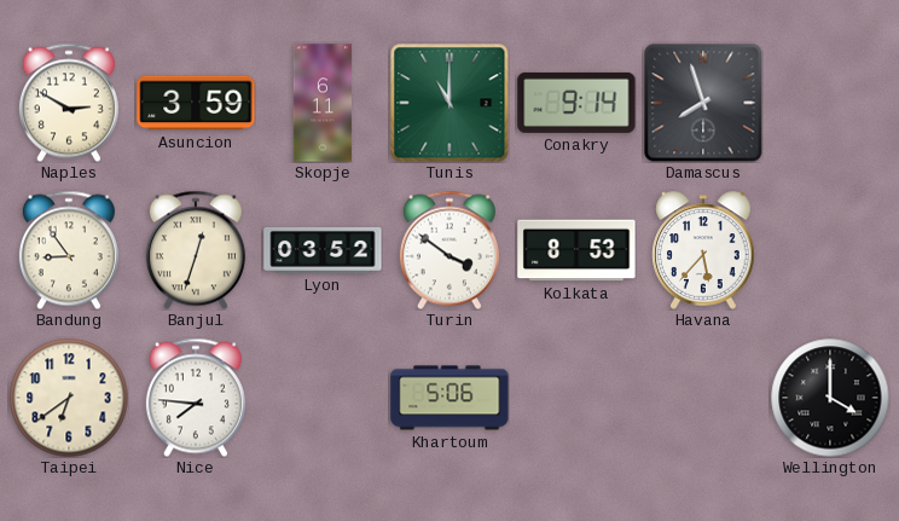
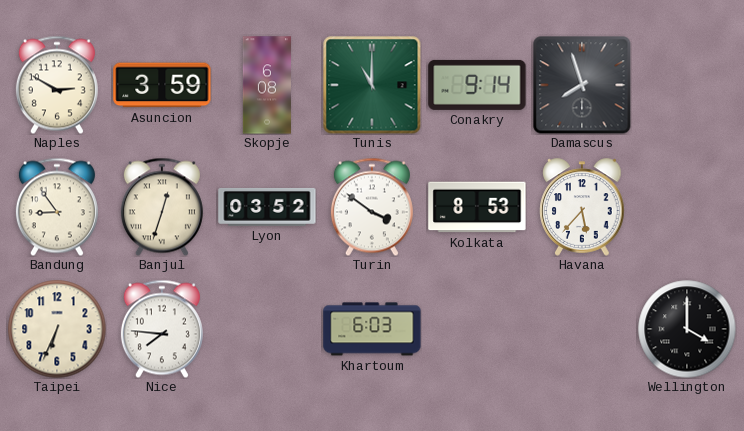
Skopje: 6:11 -> 6:08 (267, 85)
Taipei: 6:39 -> 6:34 (57, 329)
Khartoum: 5:06 -> 6:03 (372, 329)
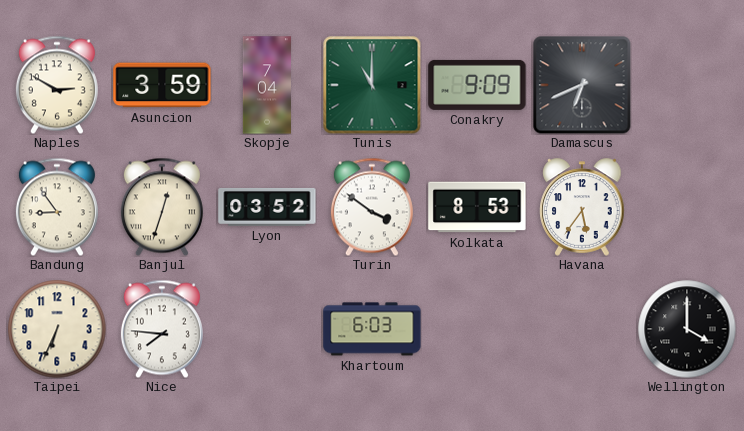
Skopje: 6:08 -> 7:04 (267, 85)
Conakry: 9:14 -> 9:09 (477, 85)
Damascus: 7:57 -> 6:41 (582, 85)
Havana: 5:37 -> 5:36 (582, 207)
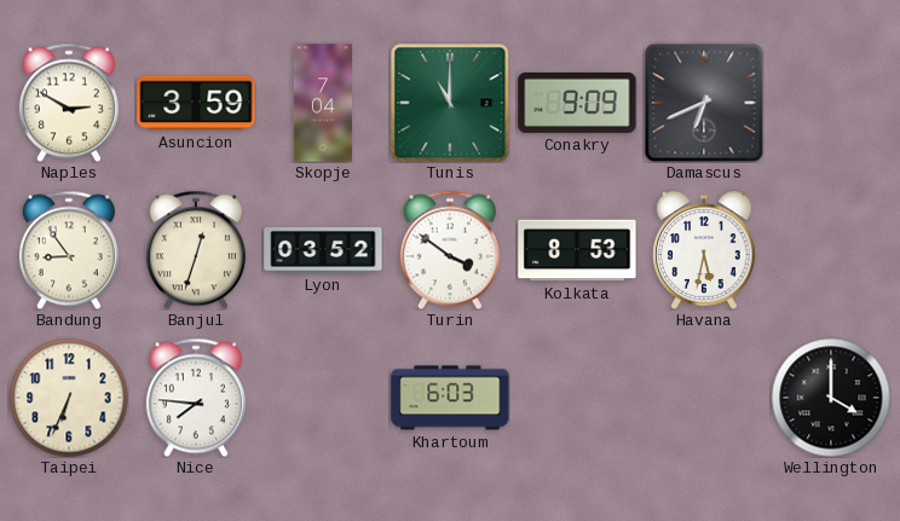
Havana: 5:36 -> 5:32 (704, 250)
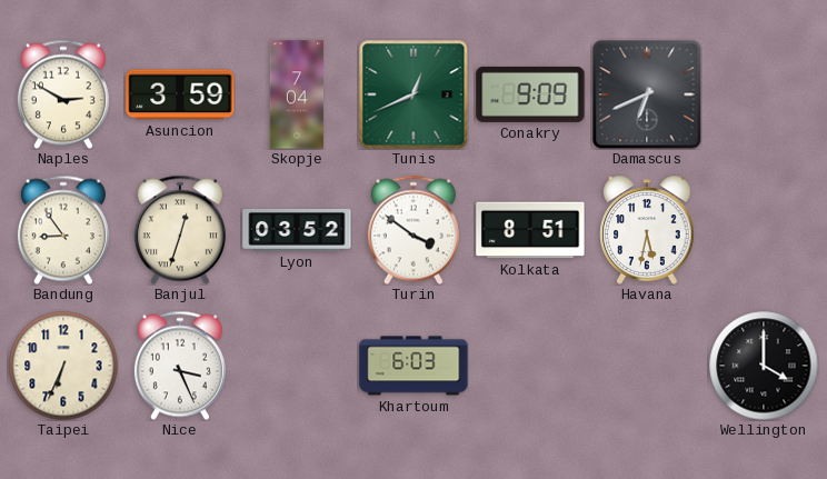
Tunis: 11:00 -> 12:41 (413, 94)
Kolkata: 8:53 -> 8:51 (530, 230)
Nice: 7:46 -> 3:26 (180, 366)
